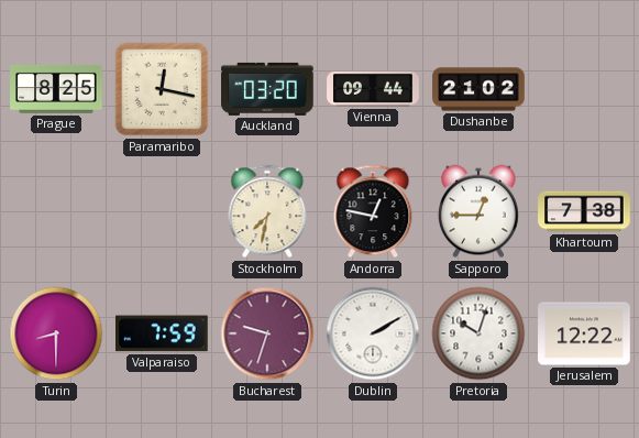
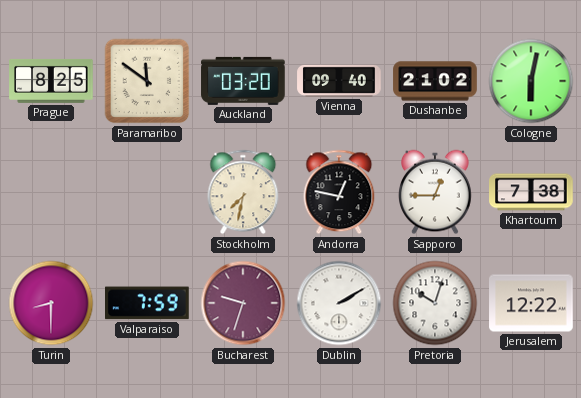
Paramaribo: 12:17 -> 11:51 (147, 81)
Vienna: 09:44 -> 09:40 (339, 81)
Cologne: none -> 6:02 (531, 81)
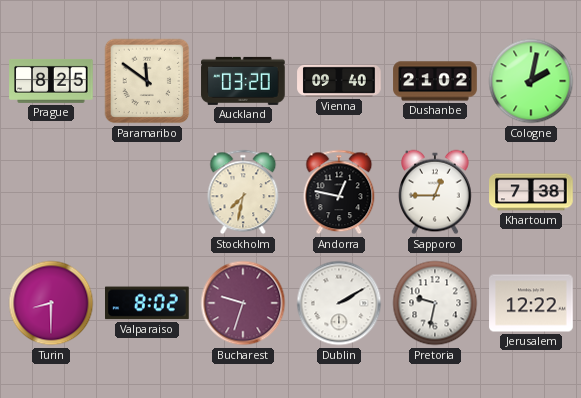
Cologne: 6:02 -> 2:02 (531, 81)
Valparaiso: 7:59 -> 8:02 (148, 303)
Pretoria: 10:03 -> 9:32 (435, 303)
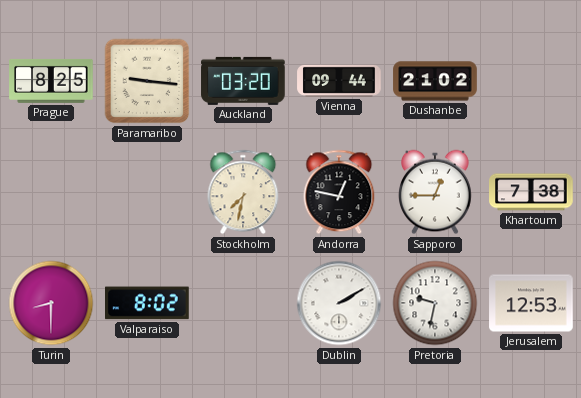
Paramaribo: 11:51 -> 9:16 (147, 81)
Vienna: 09:40 -> 09:44 (339, 81)
Cologne: 2:02 -> none (531, 81)
Bucharest: 9:33 -> none (243, 303)
Jerusalem: 12:22 -> 12:53 (531, 303)
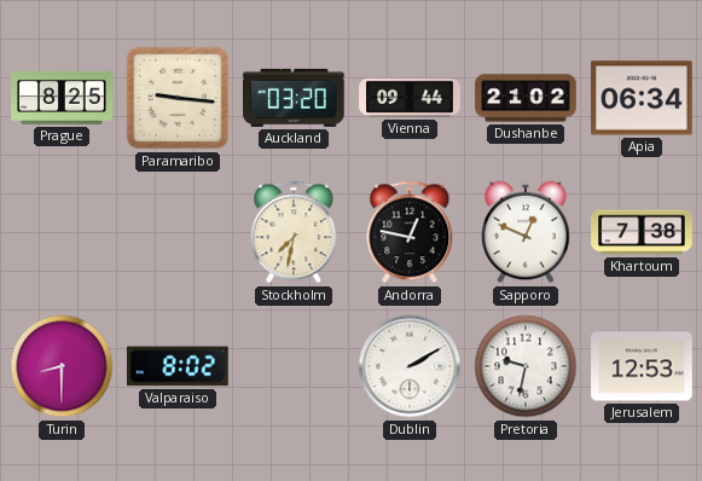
Apia: none -> 06:34 (642, 98)
Sapporo: 12:45 -> 12:49 (527, 232)
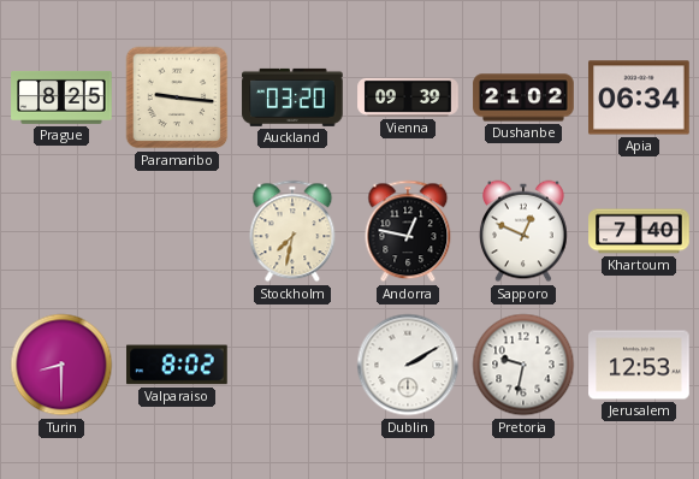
Vienna: 09:44 -> 09:39 (408, 97)
Khartoum: 7:38 -> 7:40 (639, 231)
